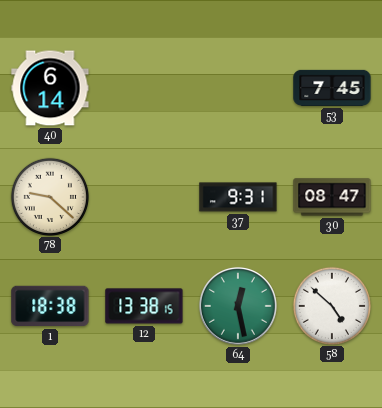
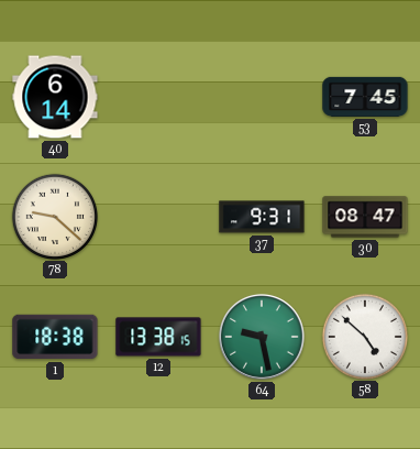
64: 12:28 -> 9:28 (262, 337)
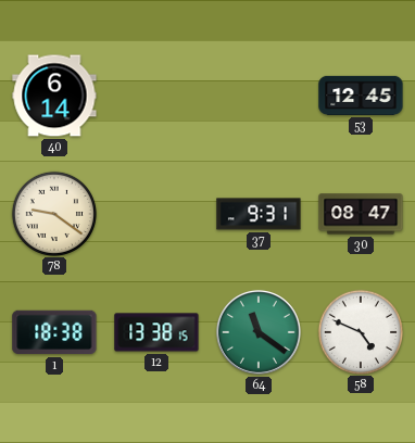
53: 7:45 -> 12:45 (361, 96)
78: 9:22 -> 9:21 (53, 213)
64: 9:28 -> 11:21 (259, 332)
58: 4:52 -> 4:49 (360, 331)
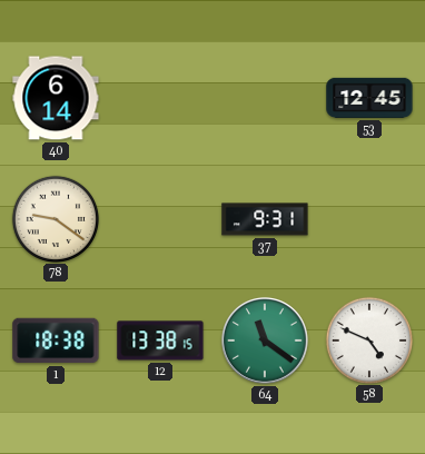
30: 08:47 -> none (361, 214)
